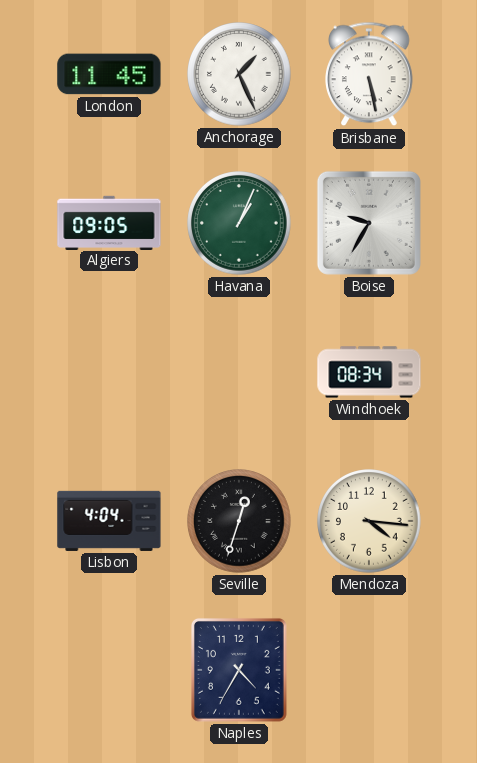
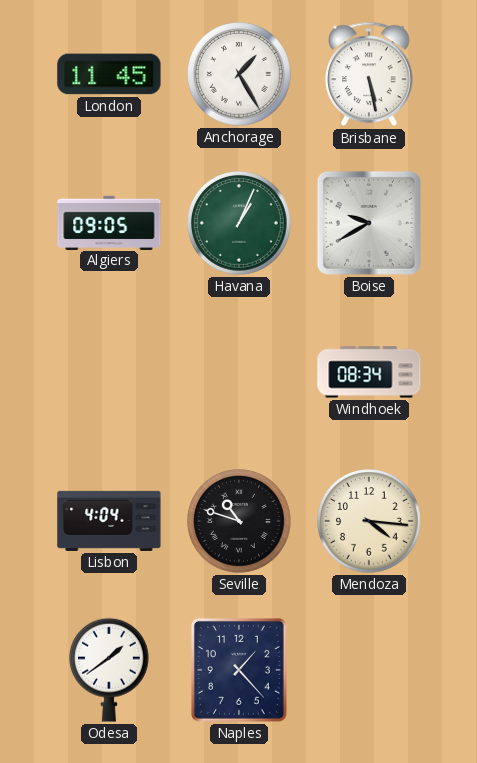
Anchorage: 1:26 -> 1:25 (239, 74)
Boise: 9:35 -> 9:40 (369, 223)
Seville: 12:33 -> 10:48 (239, 521)
Odesa: none -> 1:39 (110, 670)
Naples: 4:35 -> 1:23 (239, 670)
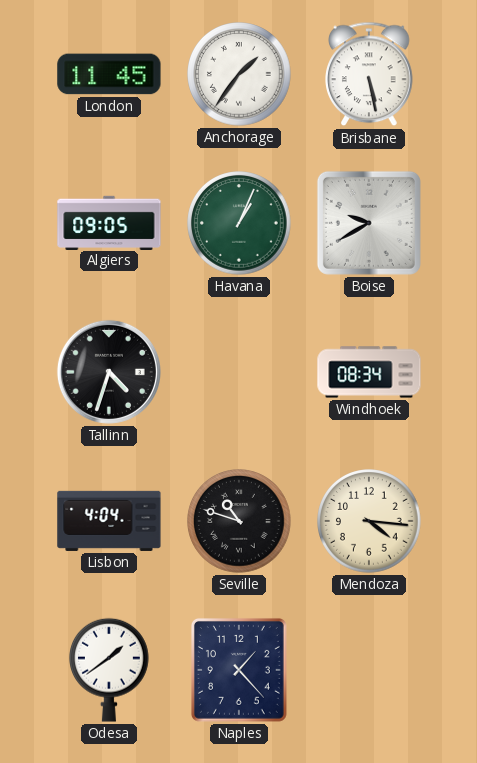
Anchorage: 1:25 -> 1:36 (239, 74)
Tallinn: none -> 4:33 (109, 372)
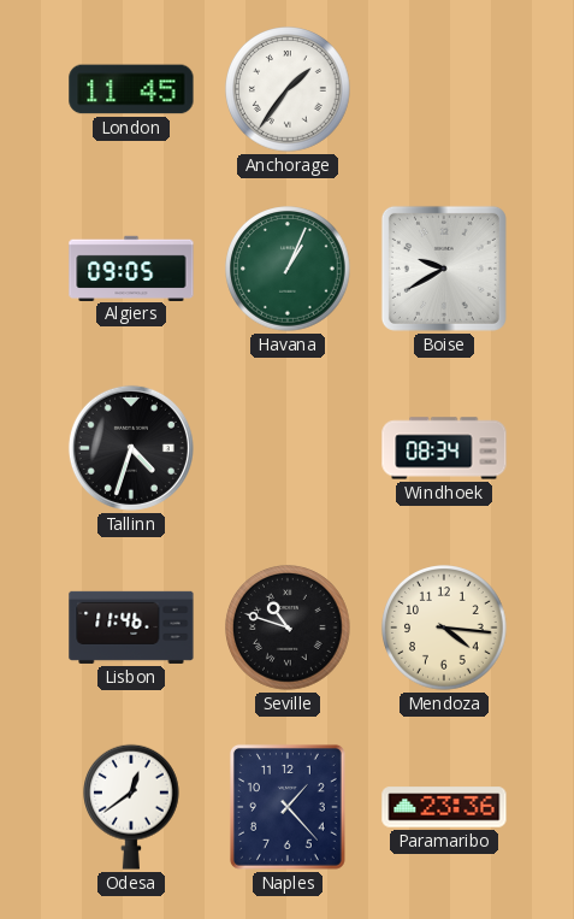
Brisbane: 5:28 -> none (369, 74)
Lisbon: 4:04 -> 11:46 (131, 628)
Odesa: 1:39 -> 12:39 (132, 807)
Paramaribo: none -> 23:36 (444, 807)
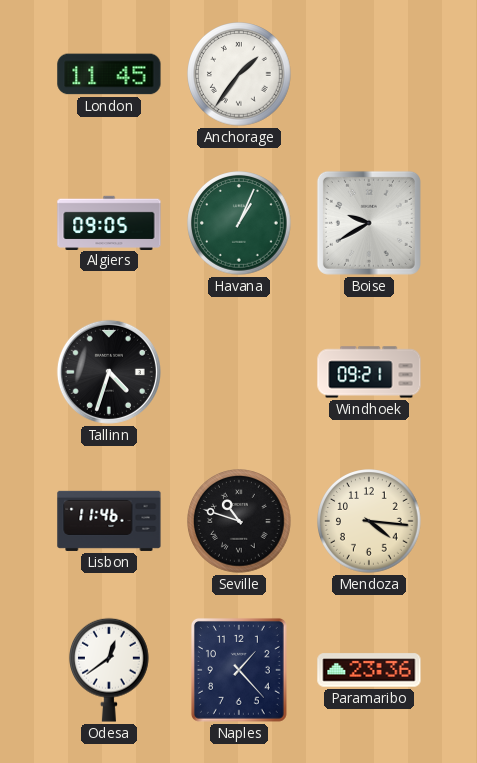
Windhoek: 08:34 -> 09:21 (369, 372)
